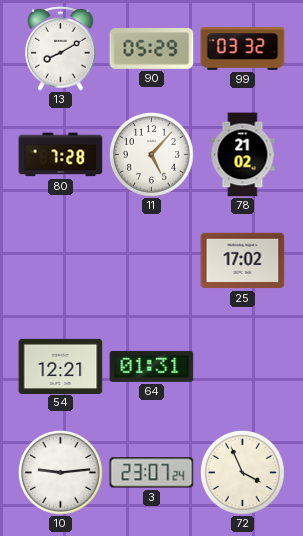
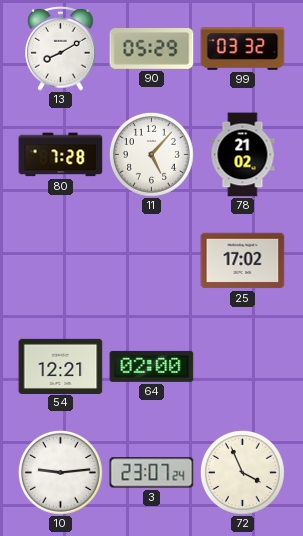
64: 01:31 -> 02:00 (152, 366)
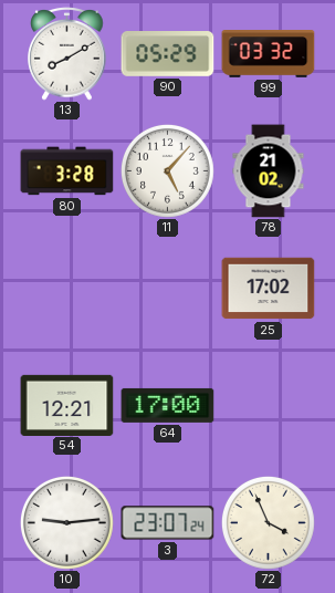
80: 7:28 -> 3:28 (67, 171)
64: 02:00 -> 17:00 (168, 405)
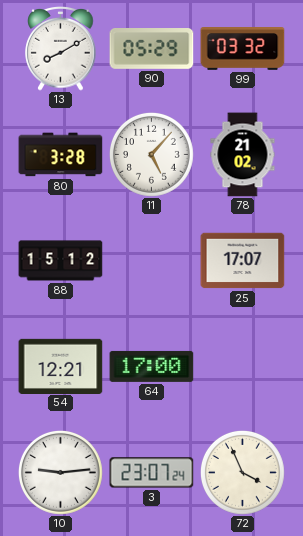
88: none -> 15:12 (61, 261)
25: 17:02 -> 17:07 (243, 261)
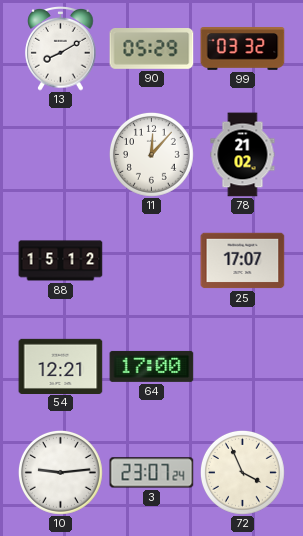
80: 3:28 -> none (61, 155)
11: 5:07 -> 12:07 (152, 155)
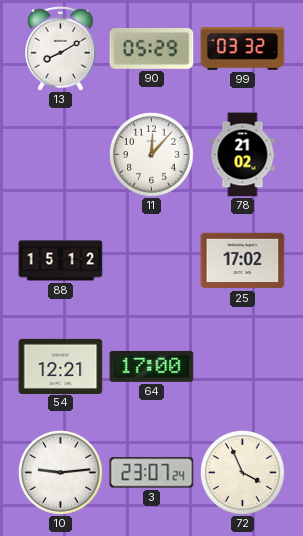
25: 17:07 -> 17:02 (243, 261)
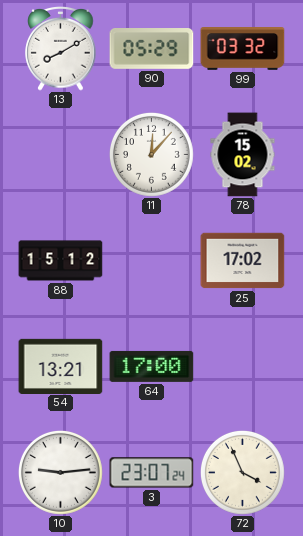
78: 21:02 -> 15:02 (243, 155)
54: 12:21 -> 13:21 (61, 366)
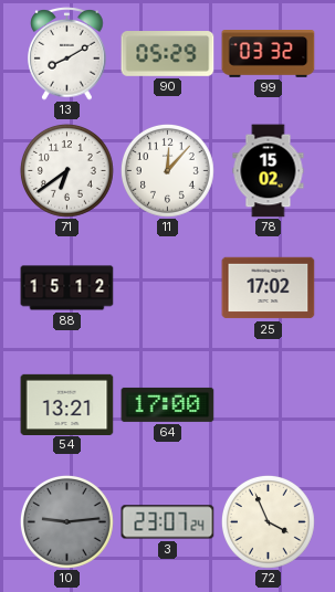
71: none -> 6:39 (67, 171)
10 dial: white -> grey (67, 522)
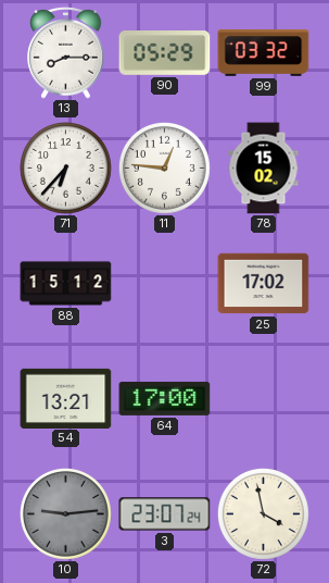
13: 8:10 -> 8:15 (66, 53)
71: 6:39 -> 6:37 (66, 169)
11: 12:07 -> 12:46 (165, 169)
72: 3:56 -> 3:58 (264, 514)
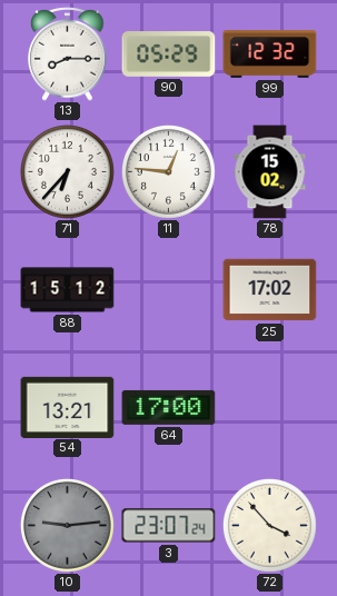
99: 03:32 -> 12:32 (270, 54)
72: 3:58 -> 3:53 (270, 526)
